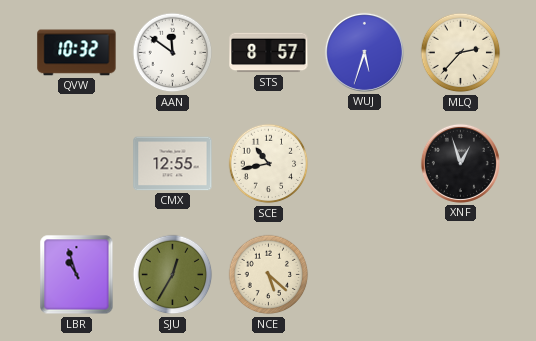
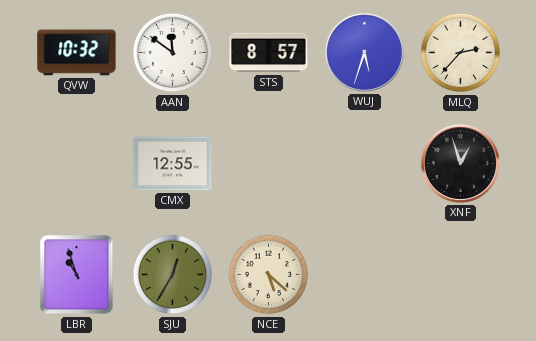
SCE: 10:43 -> none (269, 164)
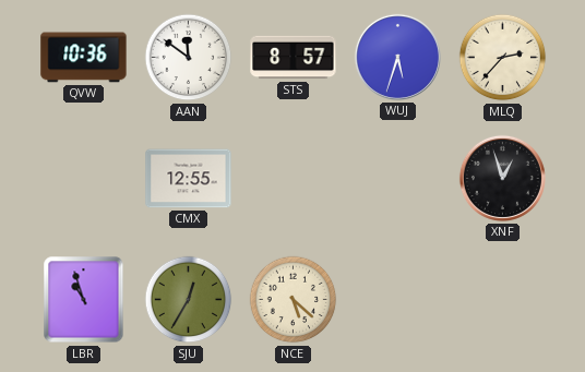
QVW: 10:32 -> 10:36 (84, 58)
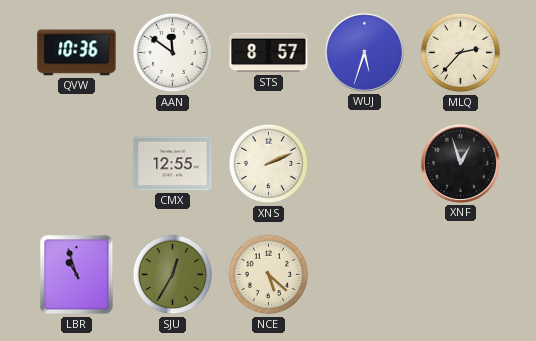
XNS: none -> 2:11 (269, 164)
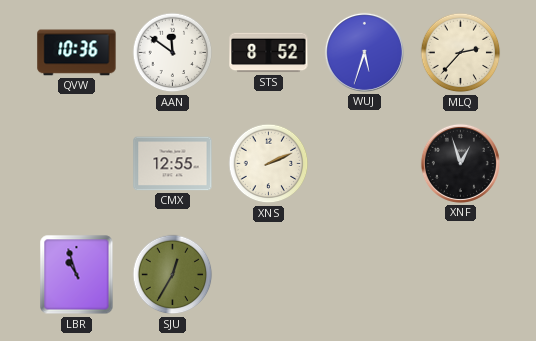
STS: 8:57 -> 8:52 (269, 53)
NCE: 5:22 -> none (269, 275)
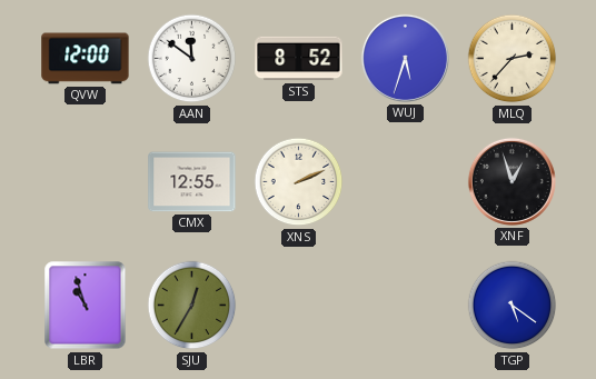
QVW: 10:36 -> 12:00 (86, 59)
TGP: none -> 5:21 (513, 306)
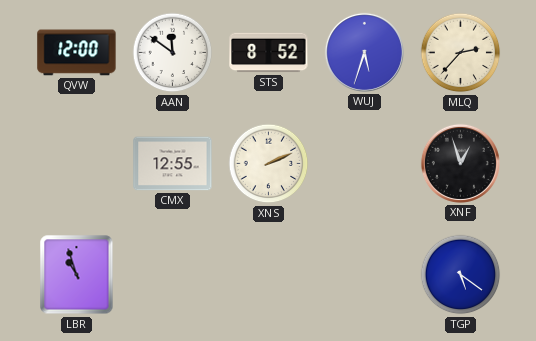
SJU: 12:35 -> none (192, 306)
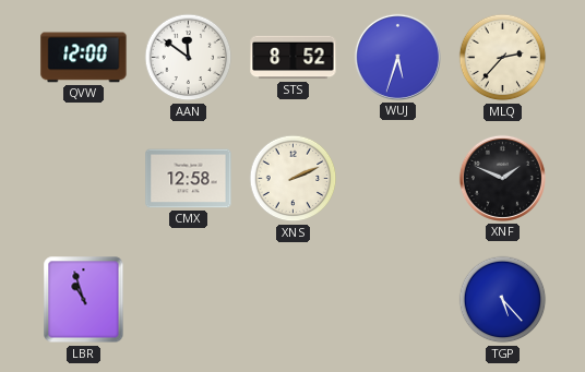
CMX: 12:55 -> 12:58 (189, 179)
XNF: 12:57 -> 1:49 (502, 178)
TGP: 5:21 -> 5:23 (503, 300)
